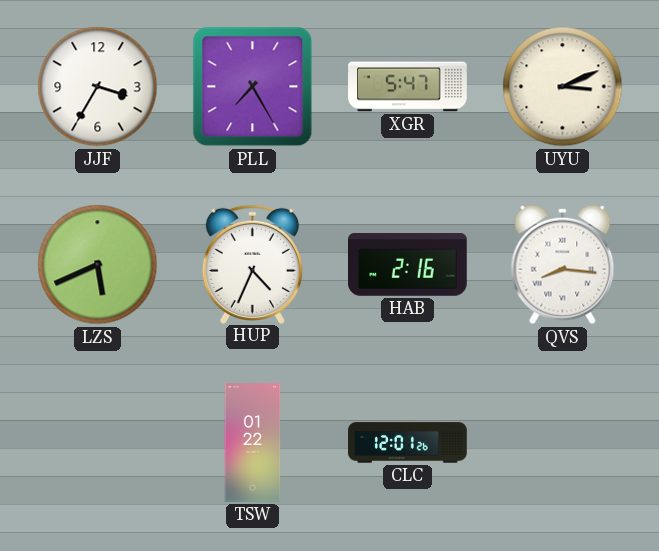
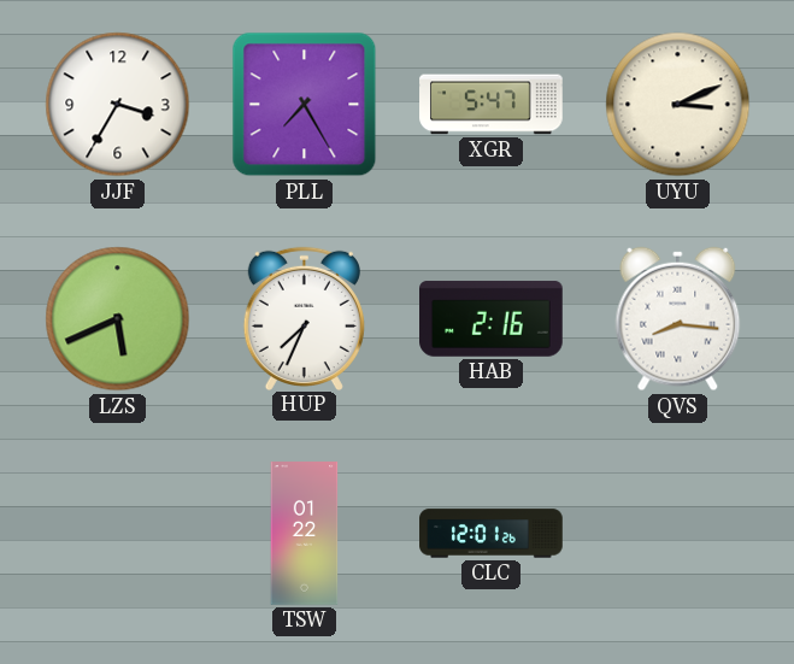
HUP: 4:34 -> 7:34 (304, 318)
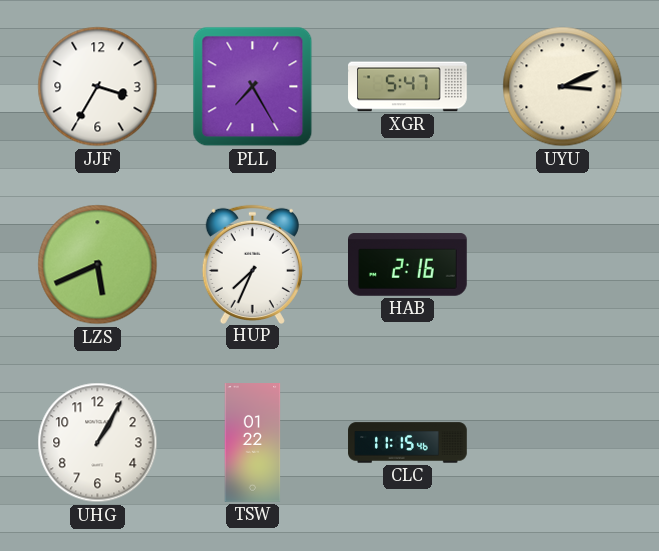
QVS: 8:16 -> none (678, 319)
UHG: none -> 1:05 (98, 443)
CLC: 12:01 -> 11:15 (408, 443)
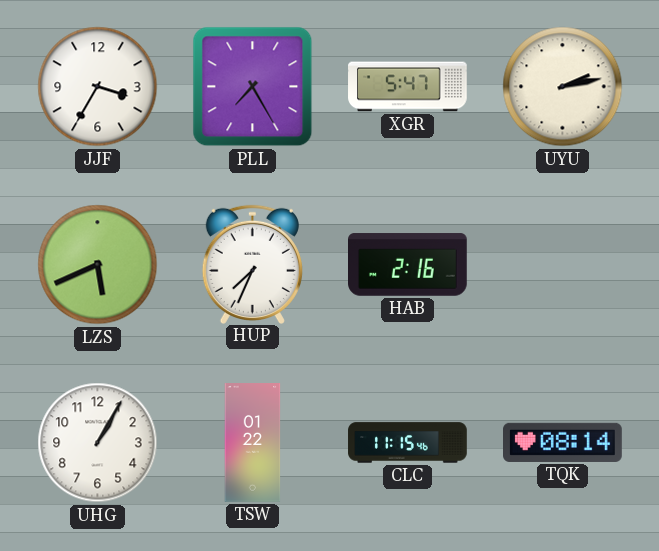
UYU: 3:11 -> 2:13 (563, 87)
TQK: none -> 08:14 (563, 442)
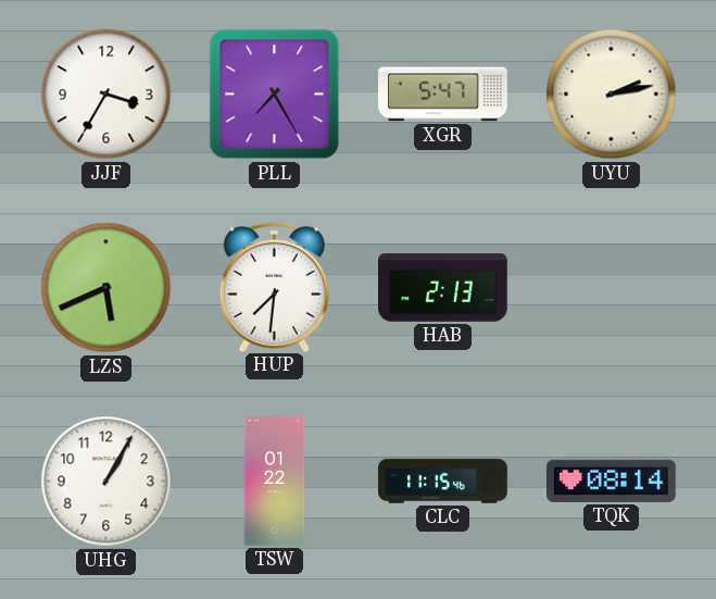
HUP: 7:34 -> 7:31 (274, 287)
HAB: 2:16 -> 2:13 (443, 288)
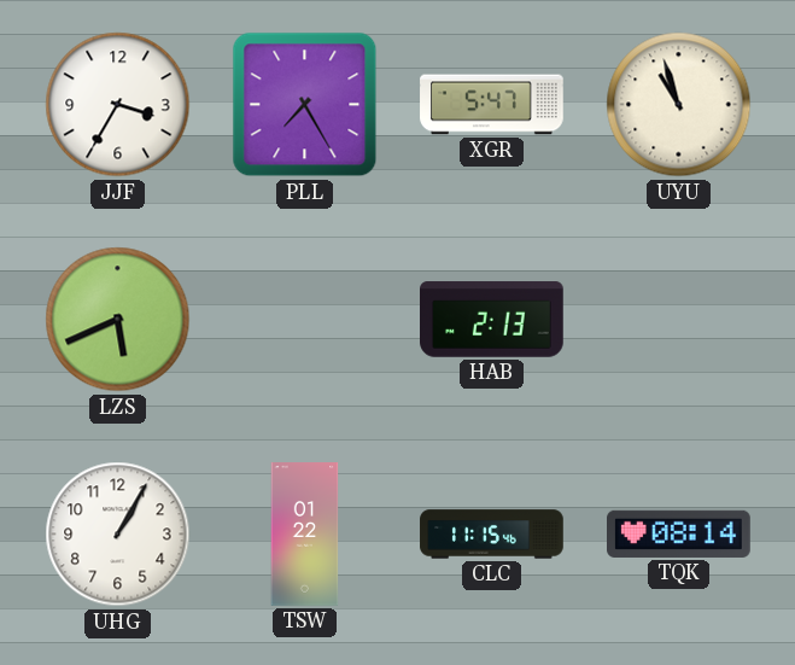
UYU: 2:13 -> 10:57 (679, 105)
HUP: 7:31 -> none (274, 287)
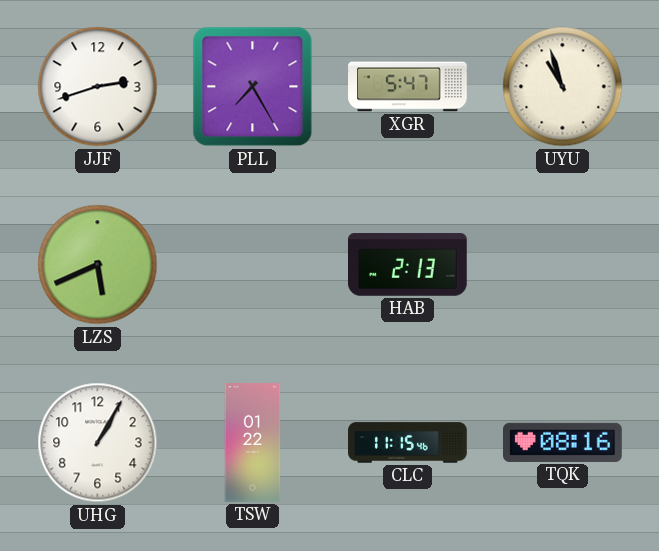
JJF: 3:35 -> 2:42 (98, 87)
TQK: 08:14 -> 08:16 (563, 442)
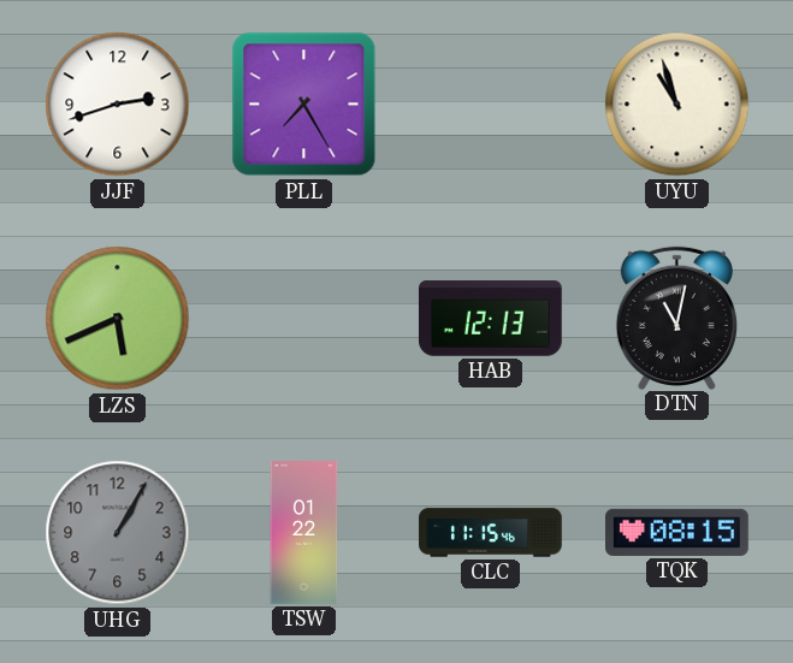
XGR: 5:47 -> none (408, 87)
HAB: 2:13 -> 12:13 (491, 319)
DTN: none -> 11:02 (676, 318)
UHG dial: white -> grey (118, 533)
TQK: 08:16 -> 08:15 (677, 532)
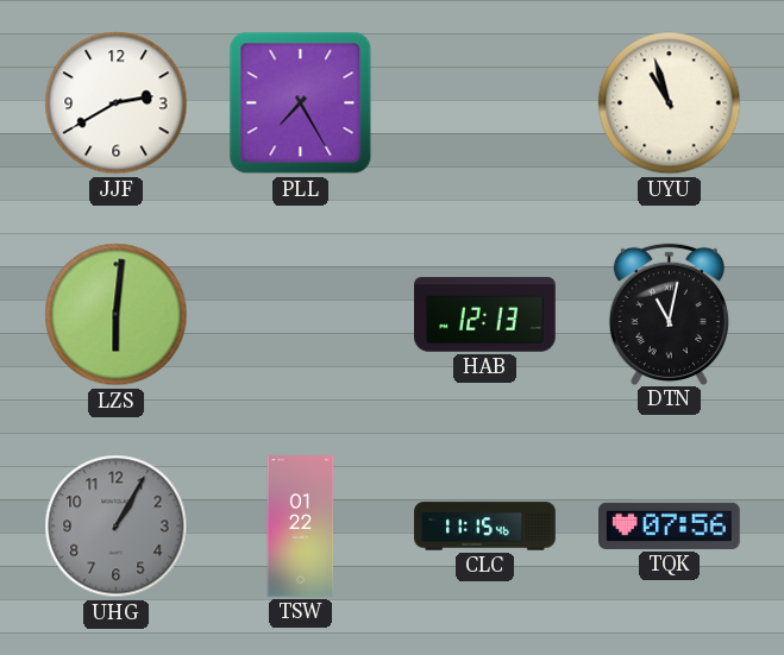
JJF: 2:42 -> 2:40 (117, 103)
LZS: 5:41 -> 6:01 (117, 315)
TQK: 08:15 -> 07:56 (670, 525)
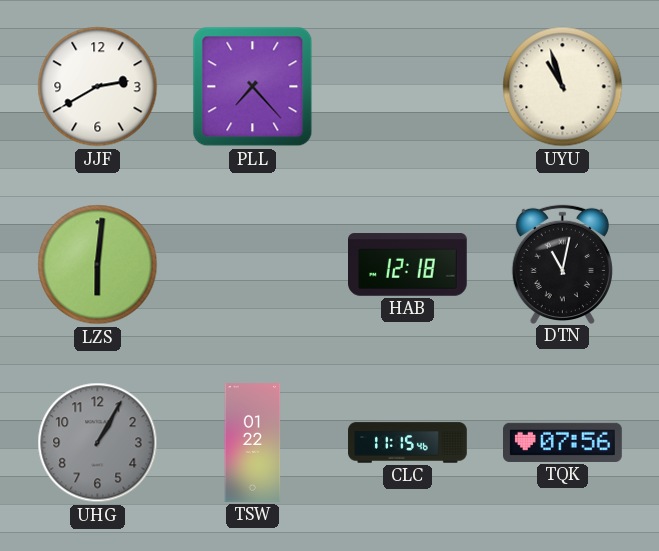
PLL: 7:25 -> 7:23 (253, 87)
HAB: 12:13 -> 12:18 (408, 265)
